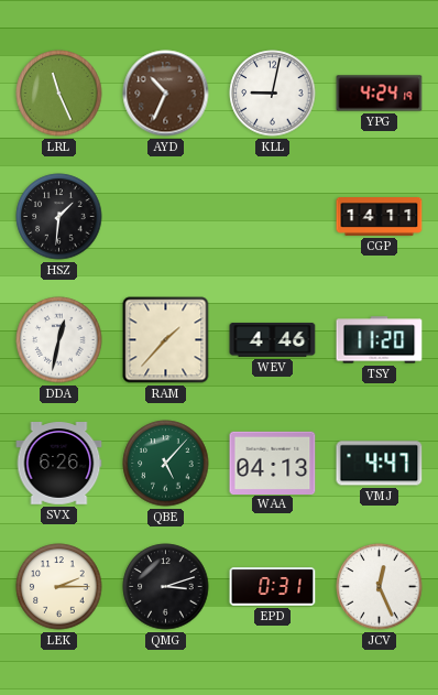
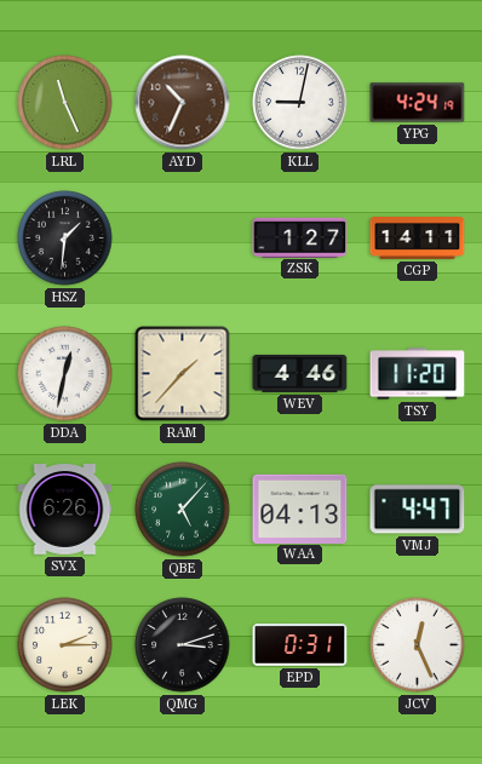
ZSK: none -> 1:27 (300, 237)
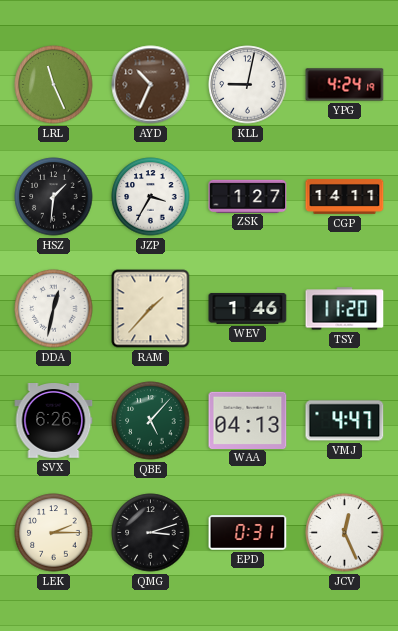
JZP: none -> 3:35 (151, 197)
WEV: 4:46 -> 1:46 (248, 308)
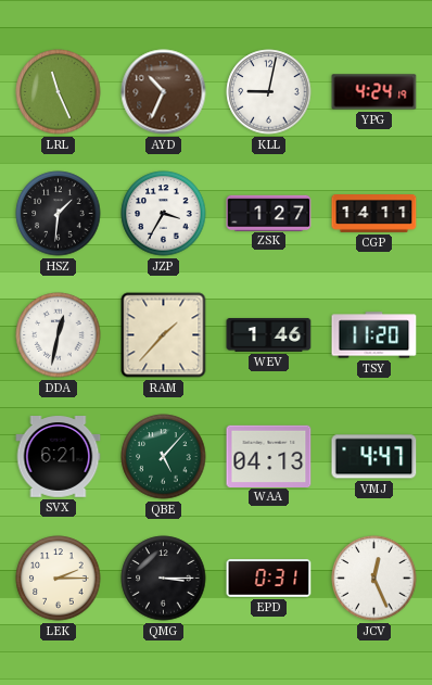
SVX: 6:26 -> 6:21 (59, 457)
QMG: 3:12 -> 3:15 (164, 579)
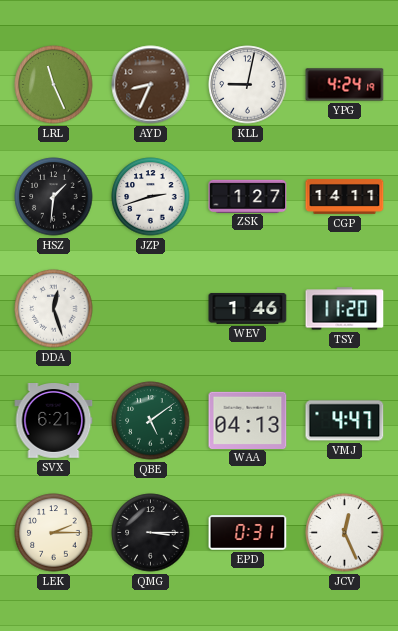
AYD: 10:34 -> 8:34 (151, 85)
JZP: 3:35 -> 2:42 (151, 197)
DDA: 12:32 -> 12:27 (54, 309)
RAM: 1:37 -> none (164, 335)
QBE: 5:07 -> 5:09 (151, 421)
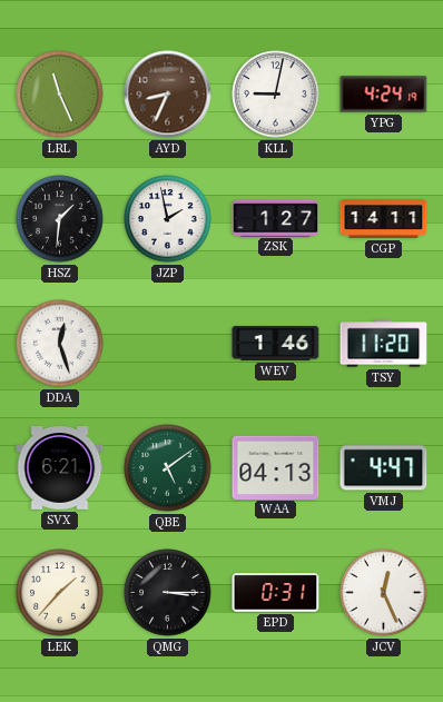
JZP: 2:42 -> 1:58 (168, 219)
LEK: 2:15 -> 1:37 (60, 593)
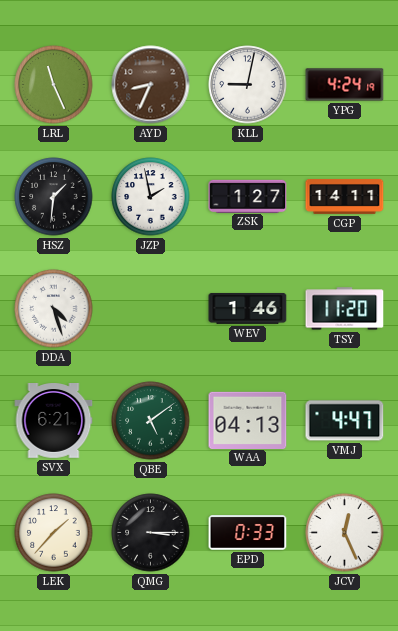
DDA: 12:27 -> 4:27 (54, 309)
EPD: 0:31 -> 0:33 (248, 533)
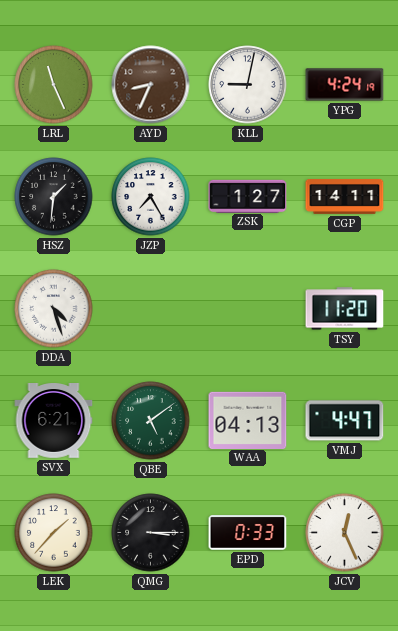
JZP: 1:58 -> 7:25 (151, 197)
WEV: 1:46 -> none (248, 308)
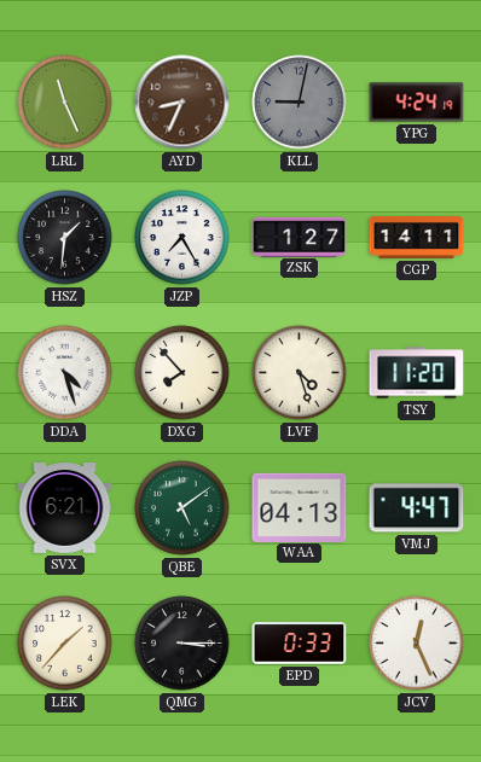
KLL dial: white -> grey (300, 103)
DXG: none -> 7:53 (182, 373)
LVF: none -> 4:27 (300, 373)
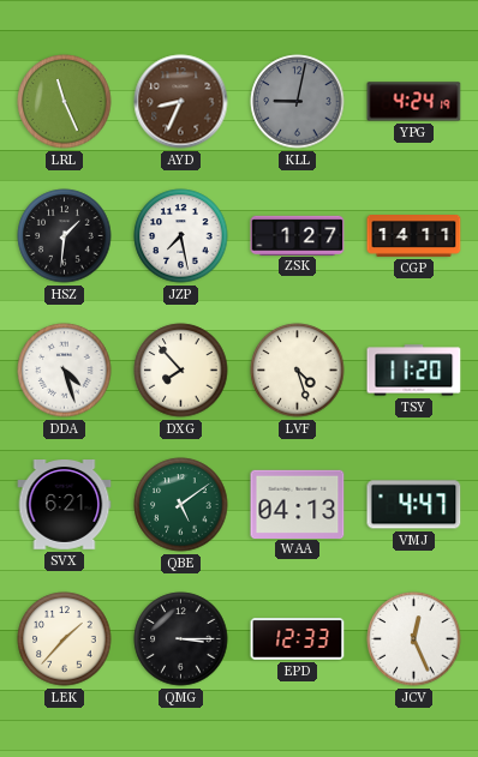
JZP: 7:25 -> 7:28 (181, 236)
EPD: 0:33 -> 12:33 (298, 639)
